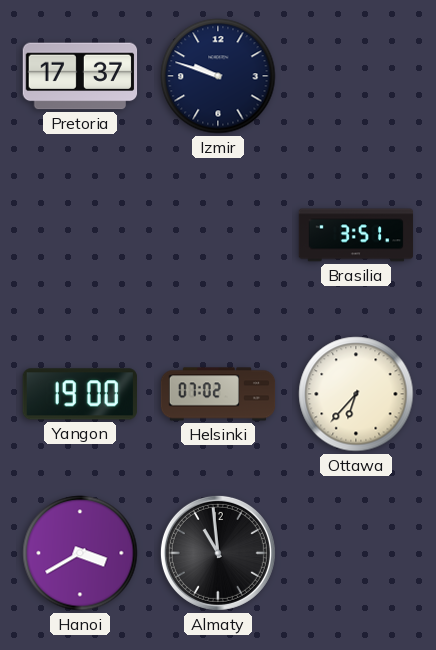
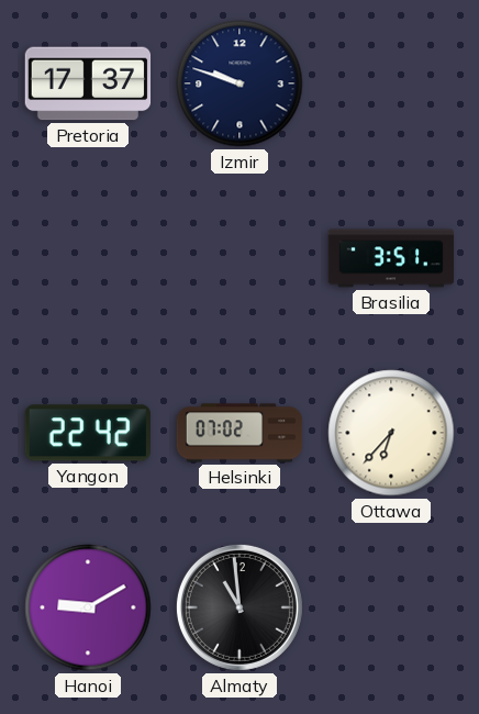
Yangon: 19:00 -> 22:42 (88, 433)
Hanoi: 3:40 -> 9:10 (88, 607)
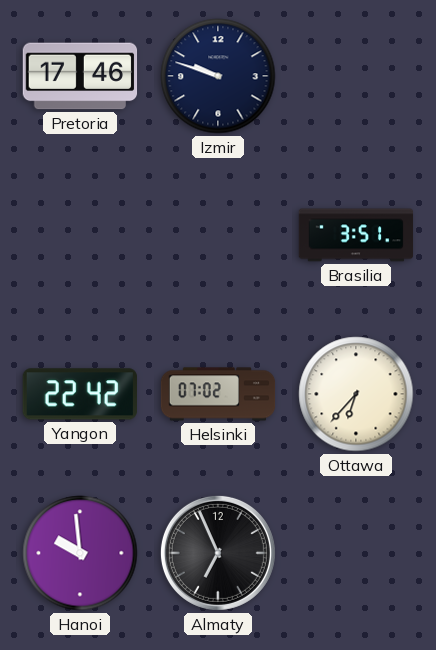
Pretoria: 17:37 -> 17:46 (80, 76)
Hanoi: 9:10 -> 9:59 (80, 553)
Almaty: 10:59 -> 6:56 (218, 553)
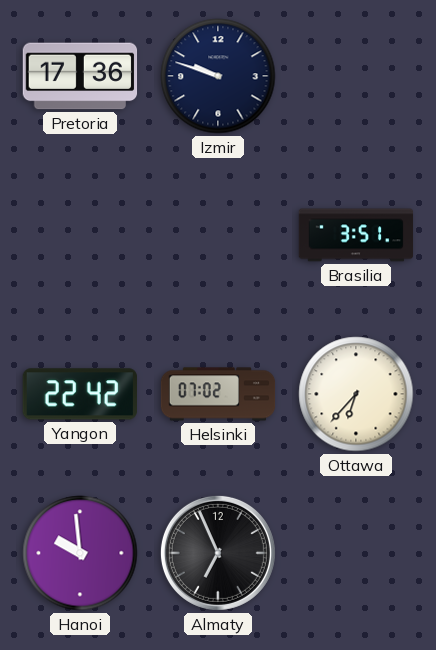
Pretoria: 17:46 -> 17:36 (80, 76)
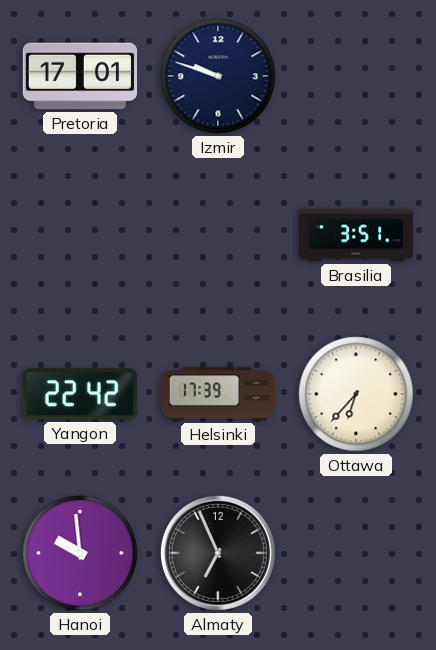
Pretoria: 17:36 -> 17:01 (80, 76)
Helsinki: 07:02 -> 17:39 (218, 394)
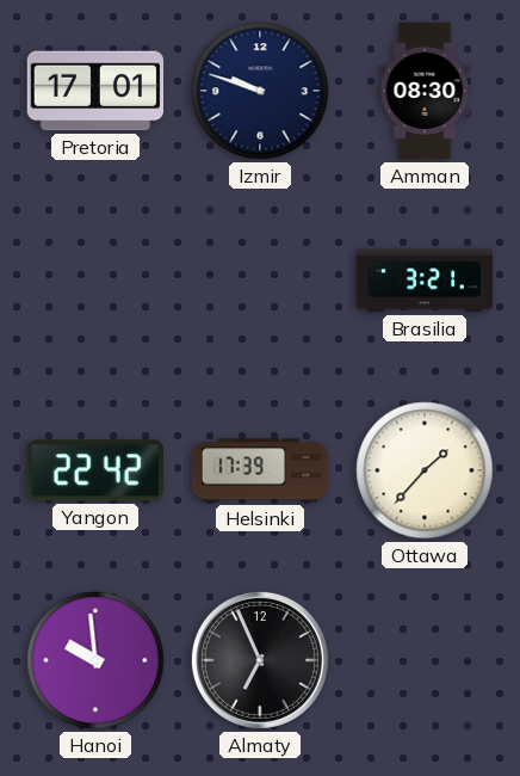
Amman: none -> 08:30 (425, 91)
Brasilia: 3:51 -> 3:21 (425, 281)
Ottawa: 6:37 -> 1:37 (425, 470)
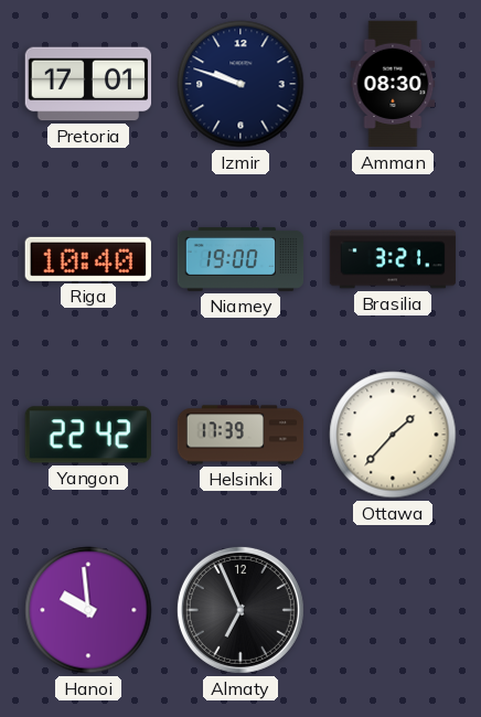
Riga: none -> 10:40 (88, 259)
Niamey: none -> 19:00 (240, 259)
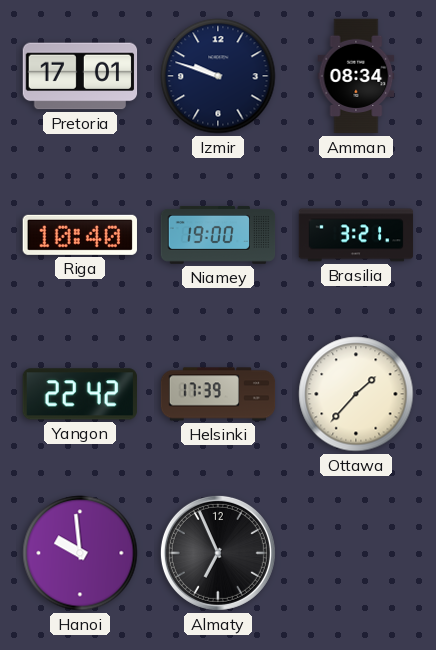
Amman: 08:30 -> 08:34 (356, 76)
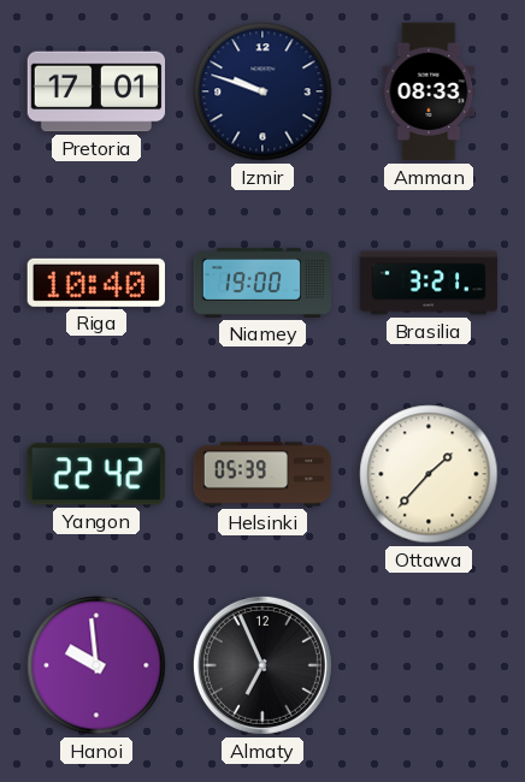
Amman: 08:34 -> 08:33 (429, 91)
Helsinki: 17:39 -> 05:39 (262, 474)
